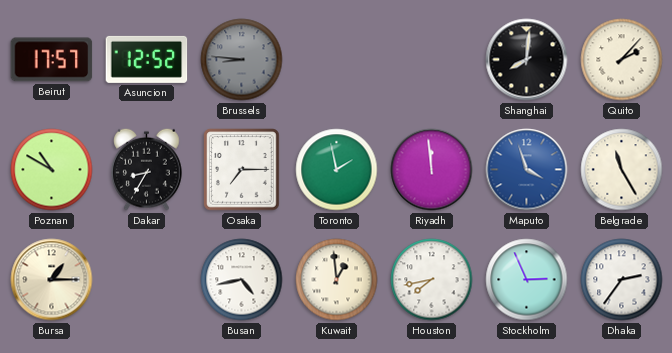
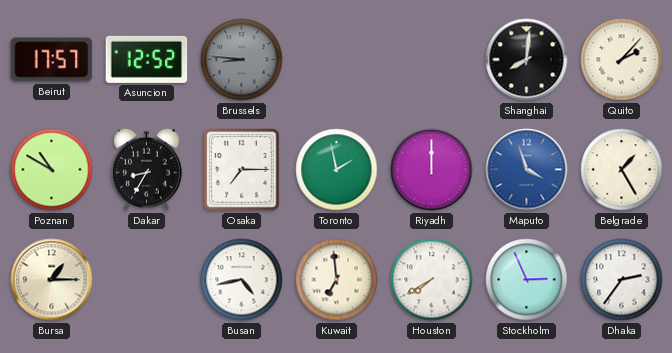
Riyadh: 11:59 -> 12:00 (432, 170)
Belgrade: 11:25 -> 1:25 (622, 170)
Kuwait: 12:59 -> 6:59 (337, 280)
Houston: 7:43 -> 7:40 (432, 280)
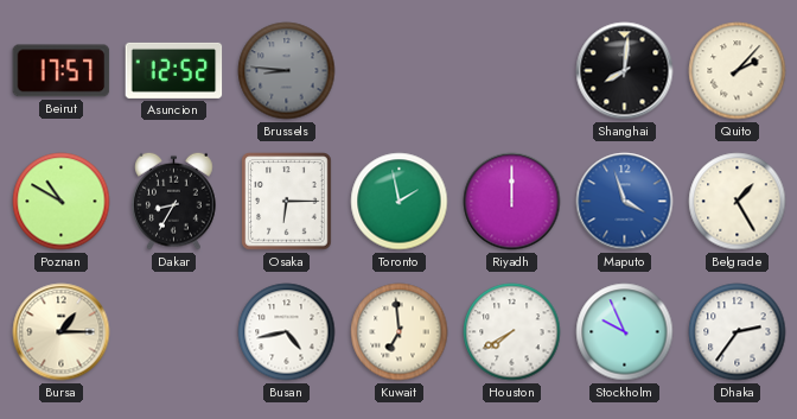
Osaka: 7:15 -> 6:15 (287, 202)
Stockholm: 2:56 -> 9:56 (625, 332)
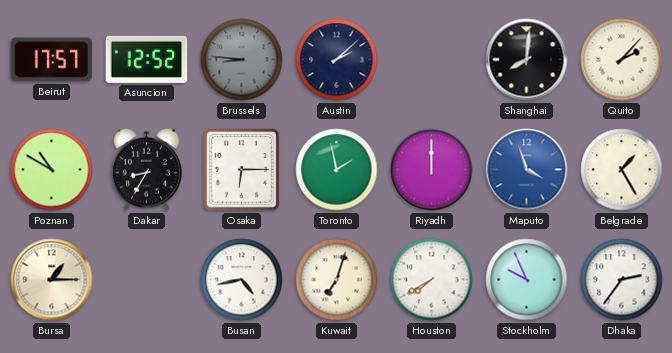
Austin: none -> 2:08 (337, 60)
Kuwait: 6:59 -> 7:03 (337, 280)
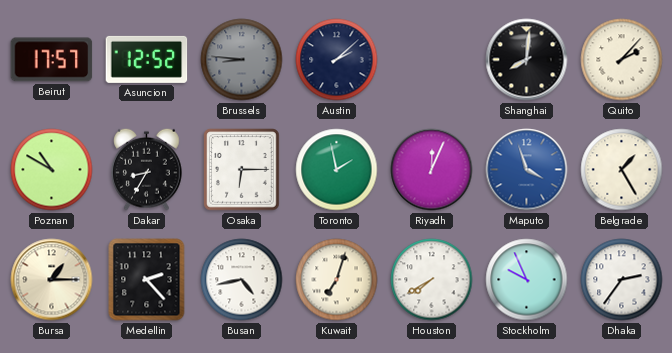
Riyadh: 12:00 -> 12:04 (432, 170)
Medellin: none -> 2:23 (147, 280)
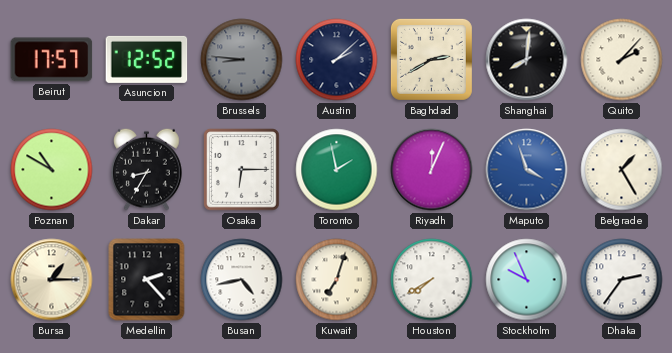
Baghdad: none -> 2:40 (431, 59)
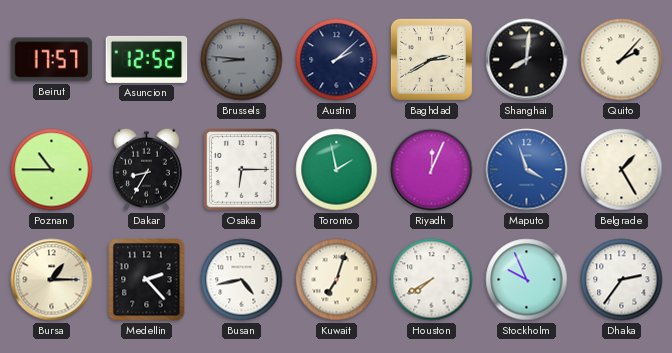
Poznan: 10:50 -> 10:45 (52, 170)
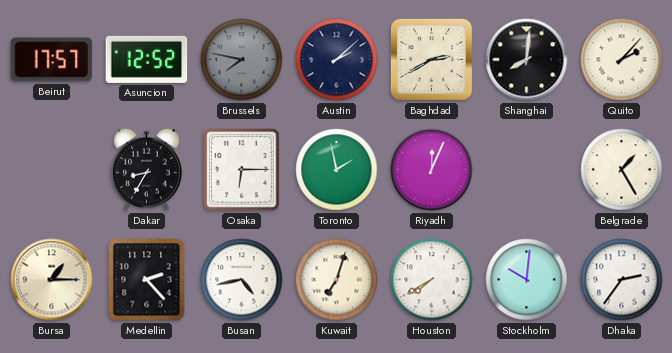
Brussels: 8:46 -> 7:47 (242, 60)
Poznan: 10:45 -> none (52, 170)
Maputo: 3:57 -> none (527, 170)
Stockholm: 9:56 -> 10:01 (527, 280)
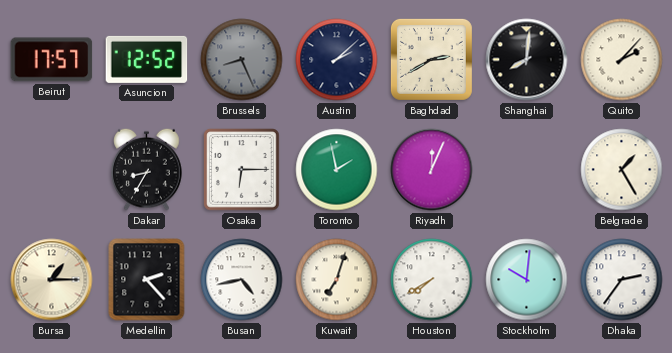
Brussels: 7:47 -> 8:26 (242, 60)
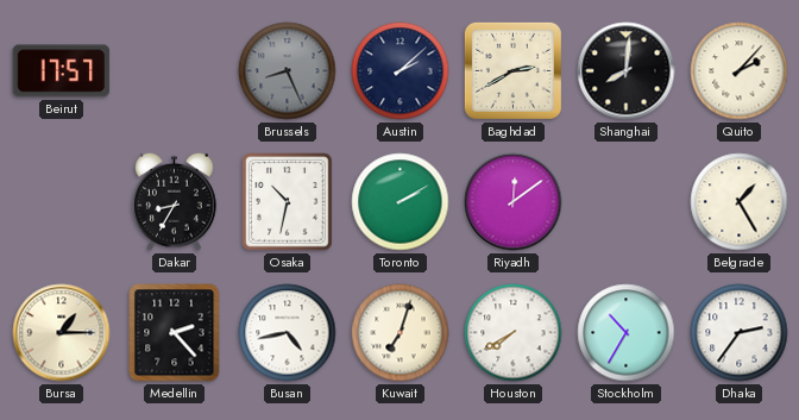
Asuncion: 12:52 -> none (147, 59)
Osaka: 6:15 -> 10:32 (288, 202)
Toronto: 1:58 -> 2:10 (401, 202)
Riyadh: 12:04 -> 12:09 (514, 202)
Stockholm: 10:01 -> 10:35 (627, 333)
